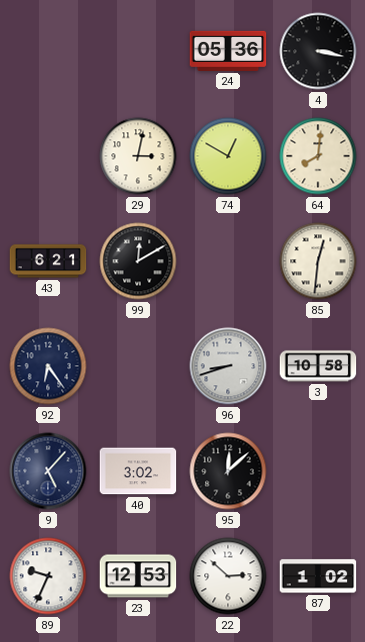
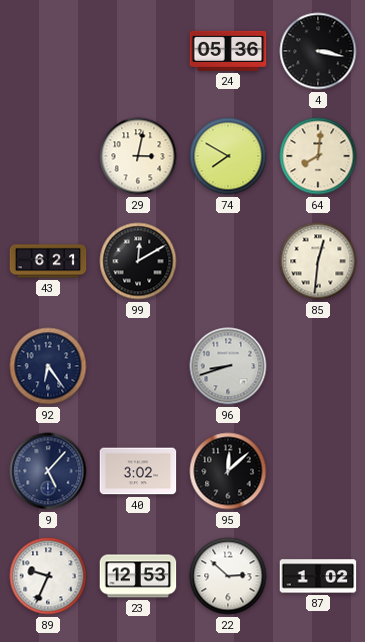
74: 12:50 -> 7:50 (228, 156)
3: 10:58 -> none (318, 366)
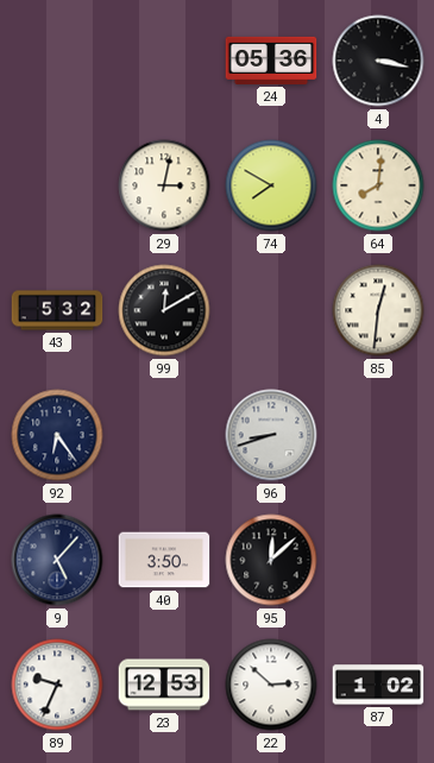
43: 6:21 -> 5:32 (57, 310)
40: 3:02 -> 3:50 (164, 560)
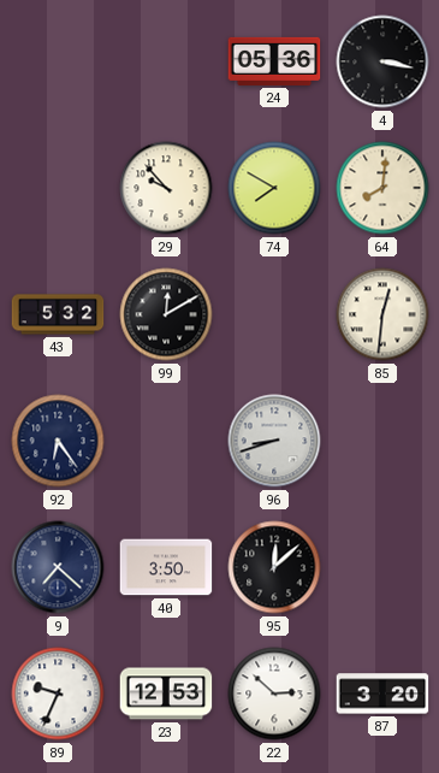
29: 3:02 -> 9:53 (166, 188)
9: 5:07 -> 7:22 (58, 567)
87: 1:02 -> 3:20 (382, 694)
